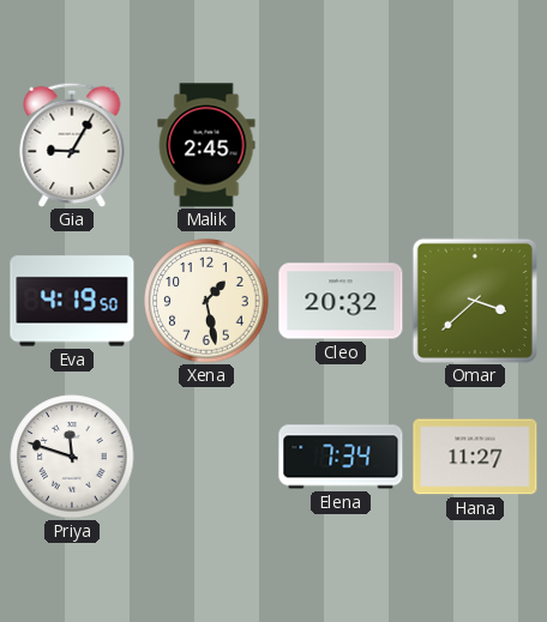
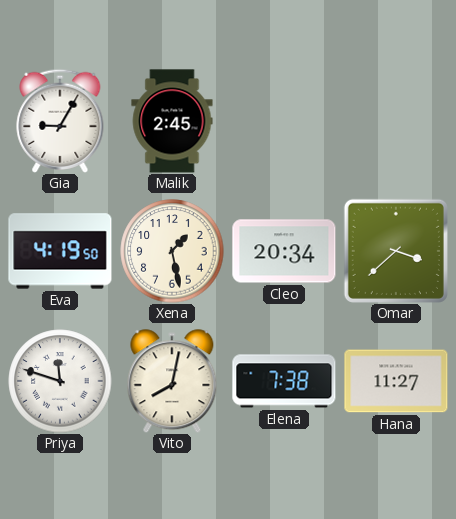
Cleo: 20:32 -> 20:34 (284, 251)
Vito: none -> 8:02 (172, 381)
Elena: 7:34 -> 7:38 (284, 381)
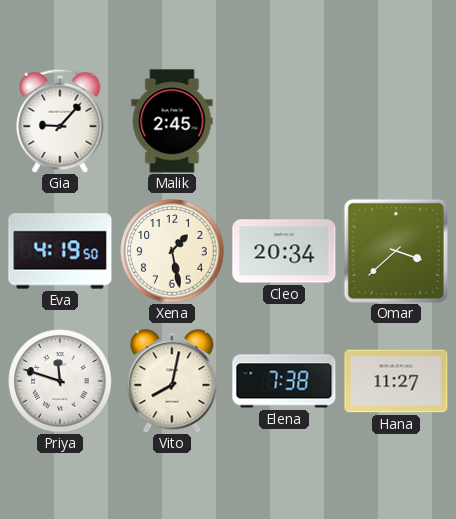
Gia: 9:05 -> 9:07 (60, 121)
